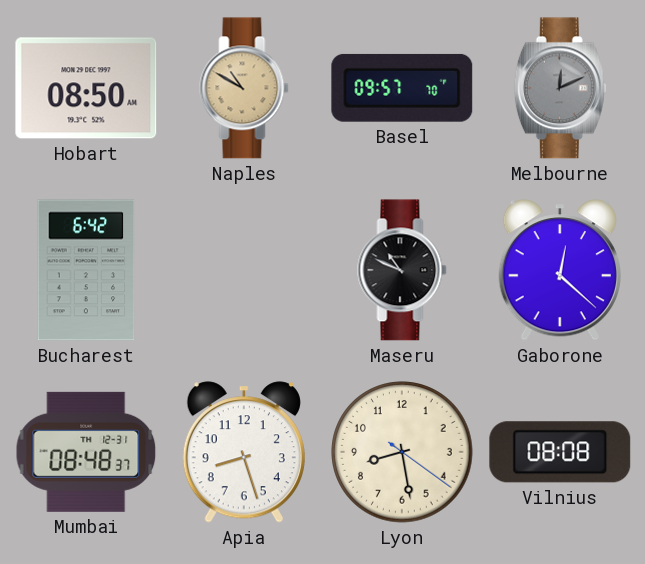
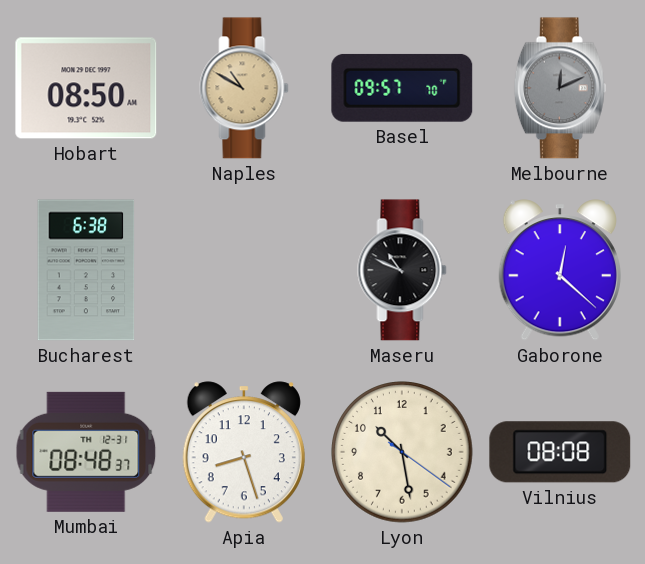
Bucharest: 6:42 -> 6:38 (86, 270)
Lyon: 8:28 -> 10:28 (402, 452)
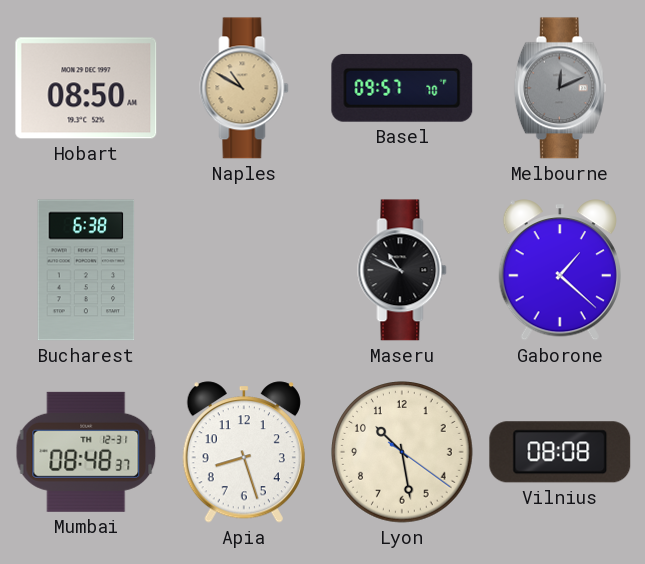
Gaborone: 12:22 -> 1:22 (560, 270)
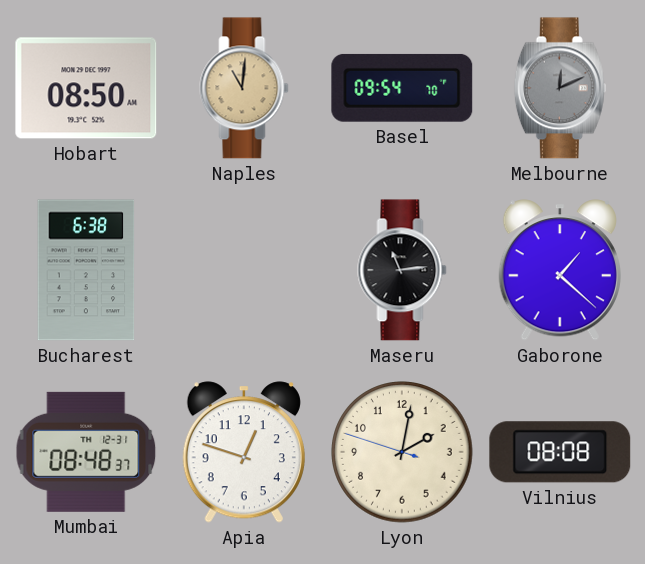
Naples: 10:50 -> 11:01 (244, 88)
Basel: 09:57 -> 09:54 (402, 88)
Maseru: 10:49 -> 11:14 (402, 270)
Apia: 8:27 -> 12:48 (244, 452)
Lyon: 10:28 -> 2:01 (402, 452)
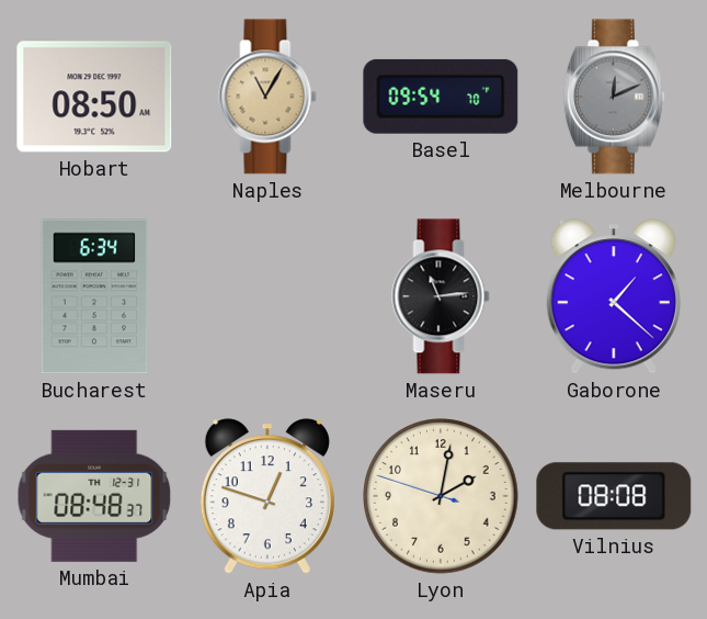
Naples: 11:01 -> 11:05 (267, 97)
Bucharest: 6:38 -> 6:34 (94, 296)
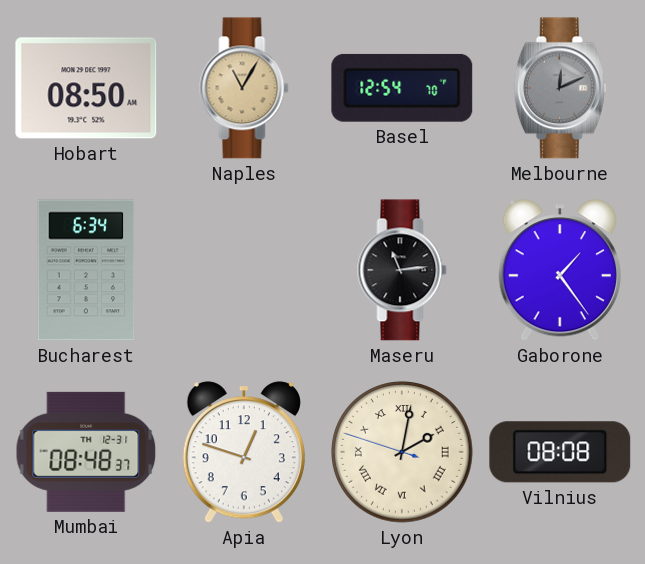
Basel: 09:54 -> 12:54 (402, 88)
Gaborone: 1:22 -> 1:24 (560, 270)
Lyon numerals: Arabic -> Roman (402, 452)
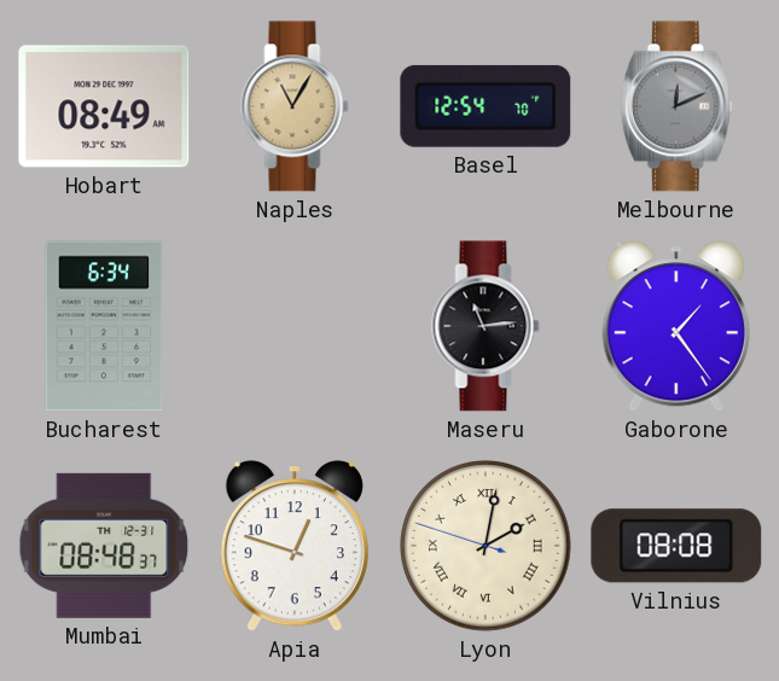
Hobart: 08:50 -> 08:49 (104, 106)
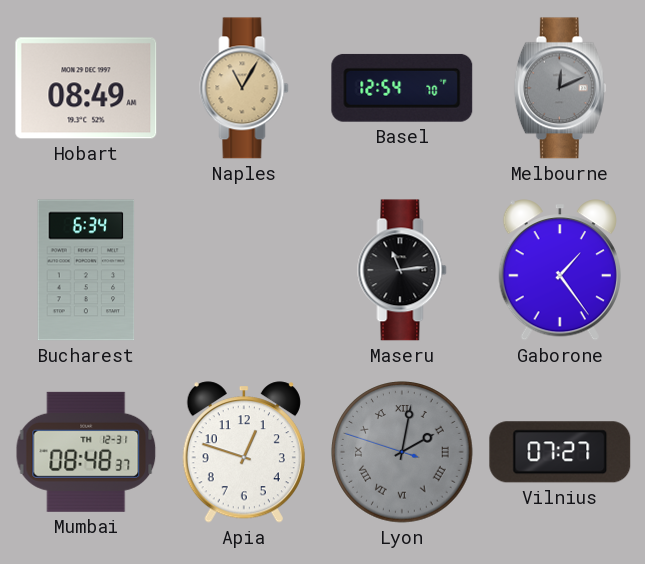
Lyon dial: cream -> grey (402, 452)
Vilnius: 08:08 -> 07:27 (560, 452)
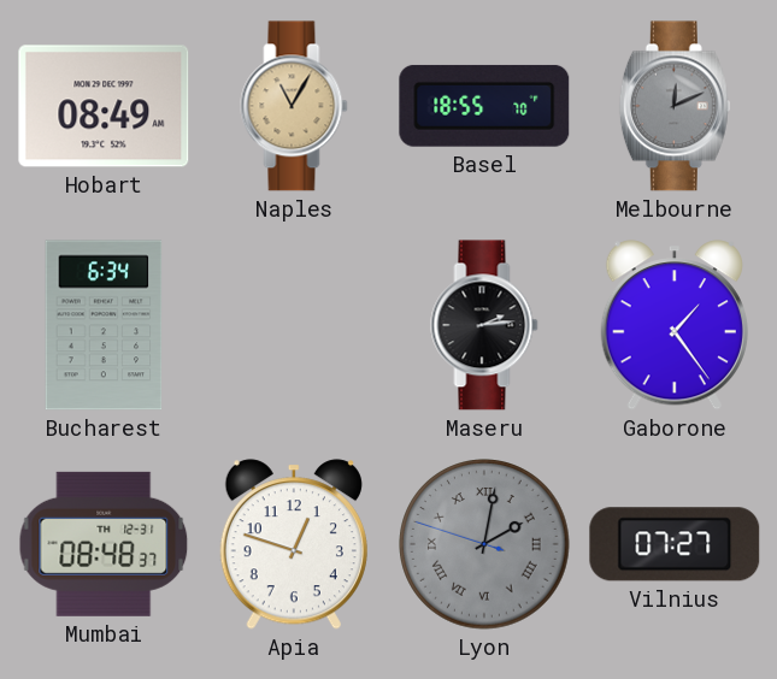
Basel: 12:54 -> 18:55 (484, 106)
Maseru: 11:14 -> 2:14 (484, 325)
